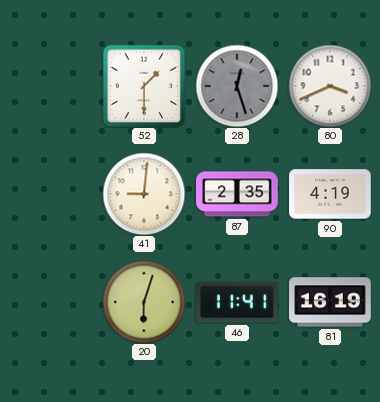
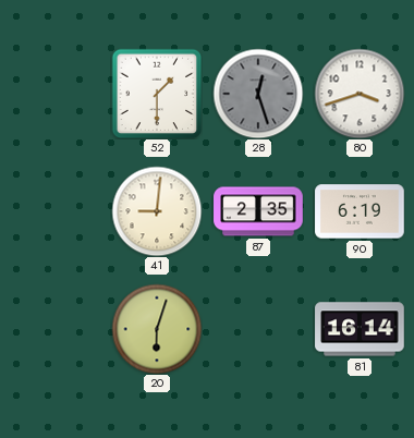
80: 3:41 -> 3:42 (360, 94)
90: 4:19 -> 6:19 (360, 211)
46: 11:41 -> none (238, 302)
81: 16:19 -> 16:14 (360, 329)
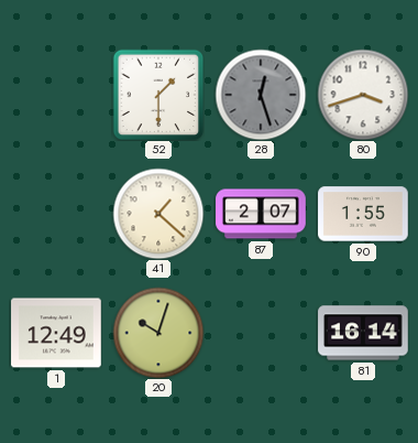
41: 9:01 -> 1:22 (158, 214)
87: 2:35 -> 2:07 (261, 214)
90: 6:19 -> 1:55 (363, 214)
1: none -> 12:49 (56, 333)
20: 6:03 -> 10:03 (158, 333)
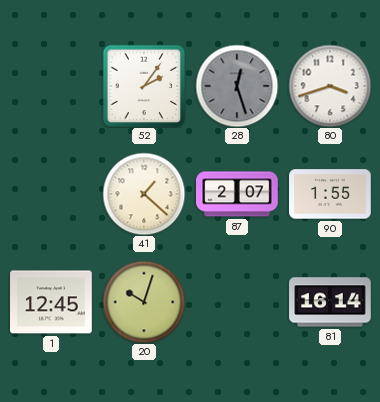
52: 1:30 -> 2:06 (144, 86)
1: 12:49 -> 12:45 (51, 302)
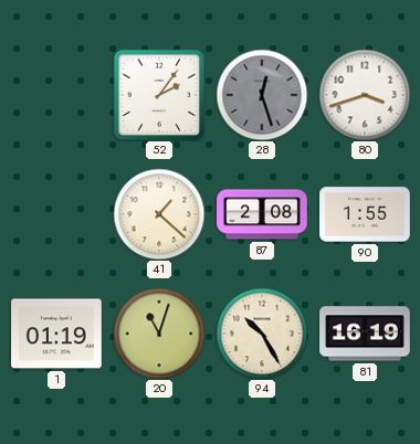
87: 2:07 -> 2:08 (262, 214)
1: 12:45 -> 01:19 (56, 334)
20: 10:03 -> 11:03 (159, 334)
94: none -> 10:25 (262, 334)
81: 16:14 -> 16:19 (365, 334)
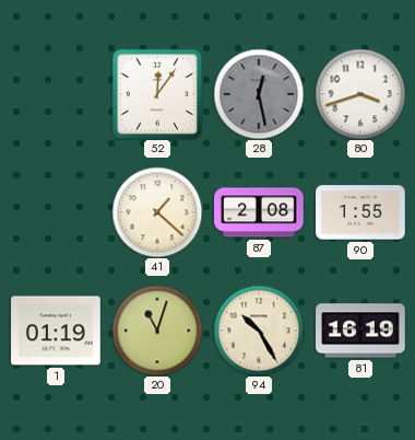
52: 2:06 -> 12:06 (157, 94)
28: 12:27 -> 12:28 (259, 94)
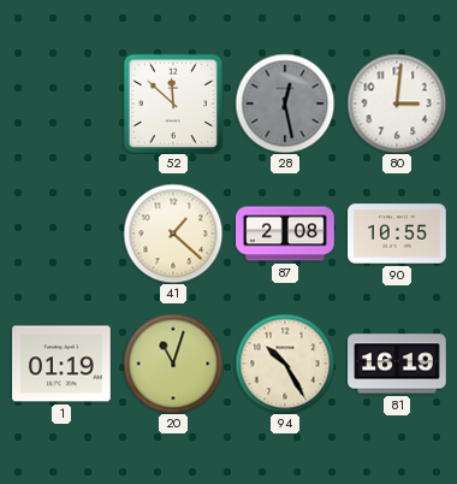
52: 12:06 -> 11:52 (173, 104)
80: 3:42 -> 3:01 (397, 104)
90: 1:55 -> 10:55 (397, 234)
